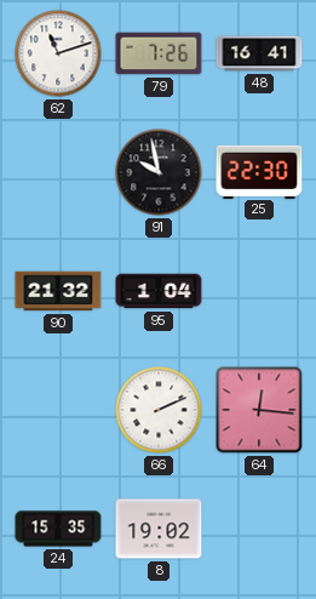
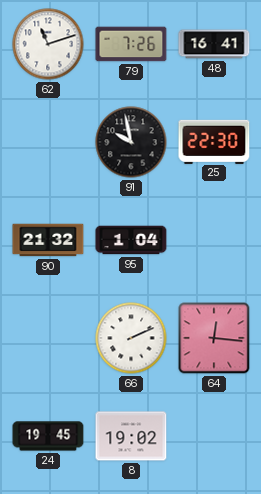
24: 15:35 -> 19:45 (48, 436)
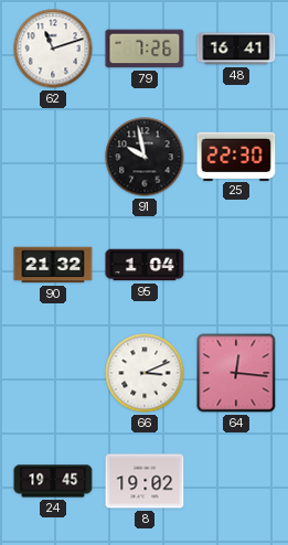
66: 2:11 -> 3:11 (145, 373)
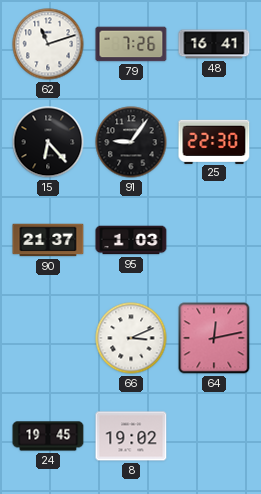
15: none -> 6:23 (48, 142)
91: 9:58 -> 9:06 (131, 142)
90: 21:32 -> 21:37 (48, 240)
95: 1:04 -> 1:03 (131, 240)
64: 12:16 -> 12:13 (214, 338)
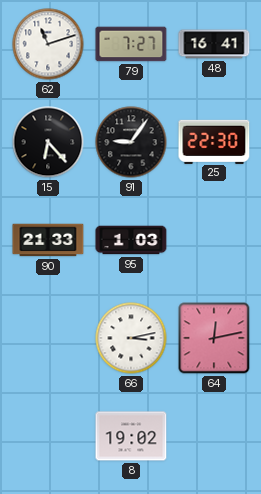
79: 7:26 -> 7:27 (131, 44)
90: 21:37 -> 21:33 (48, 240)
66: 3:11 -> 3:13 (131, 338)
24: 19:45 -> none (48, 436)
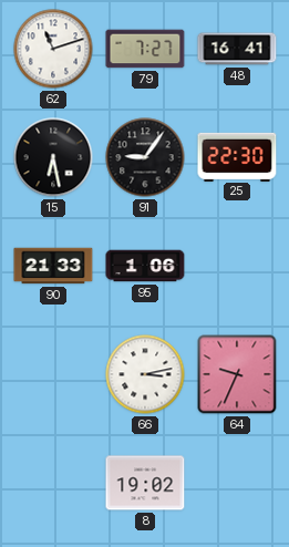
15: 6:23 -> 6:28 (53, 157)
95: 1:03 -> 1:06 (145, 266)
64: 12:13 -> 9:34 (237, 374)
